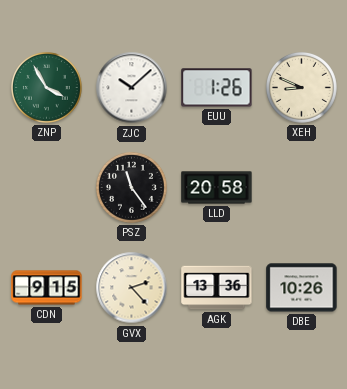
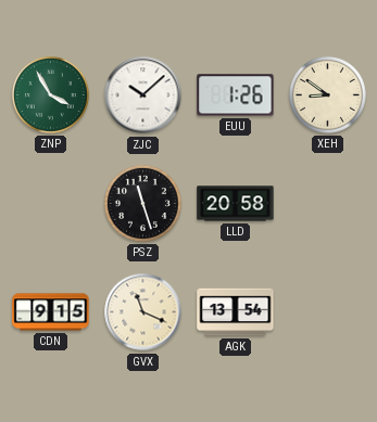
XEH: 8:49 -> 8:51 (328, 95)
PSZ: 11:24 -> 11:27 (143, 204)
GVX: 2:23 -> 11:19 (143, 312)
AGK: 13:36 -> 13:54 (236, 312)
DBE: 10:26 -> none (302, 288)
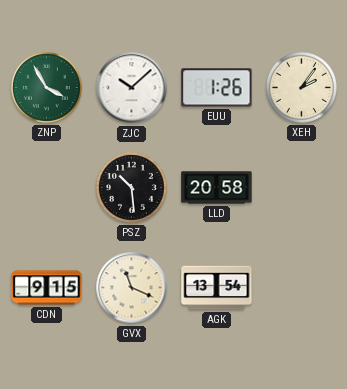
XEH: 8:51 -> 2:06 (302, 88)
PSZ: 11:27 -> 10:29 (132, 188)
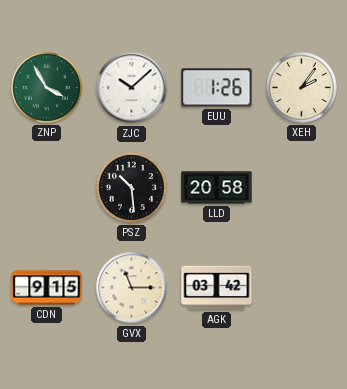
GVX: 11:19 -> 11:15 (132, 288)
AGK: 13:54 -> 03:42 (217, 288)
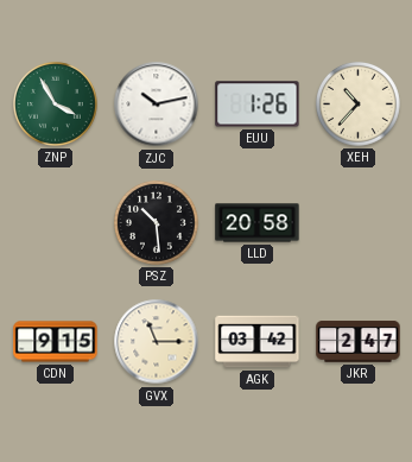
ZJC: 10:08 -> 10:13 (157, 105)
XEH: 2:06 -> 10:37 (359, 105)
JKR: none -> 2:47 (359, 342)
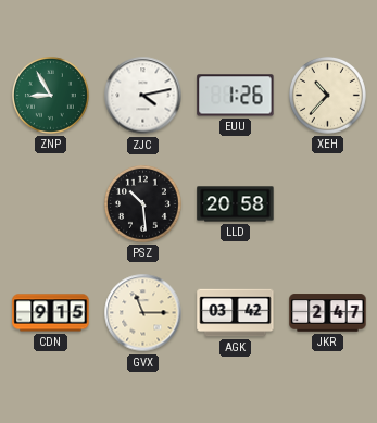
ZNP: 3:55 -> 8:55 (51, 96)
ZJC: 10:13 -> 4:13 (143, 96)
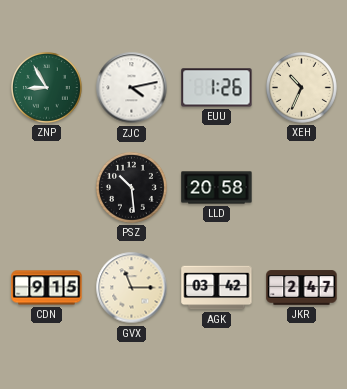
XEH: 10:37 -> 10:34 (302, 88)
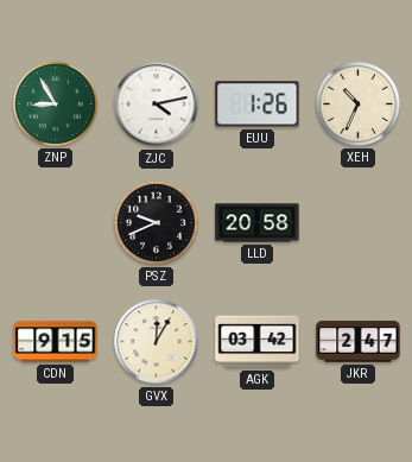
PSZ: 10:29 -> 9:41 (157, 223)
GVX: 11:15 -> 12:05 (157, 342)
